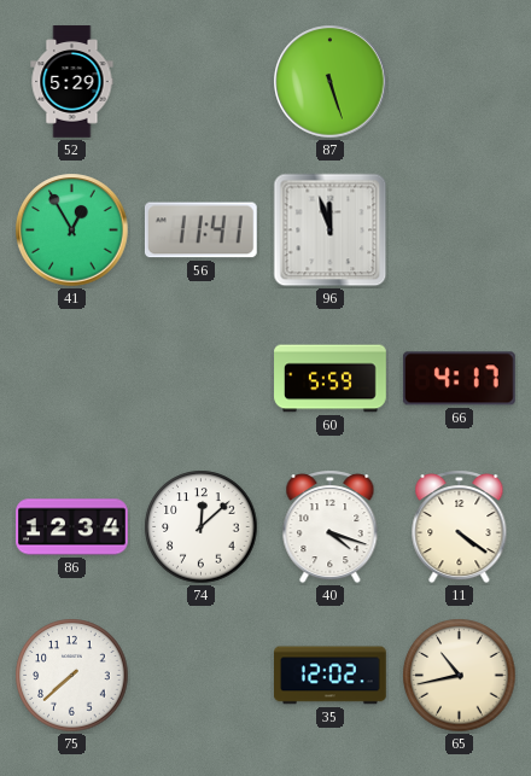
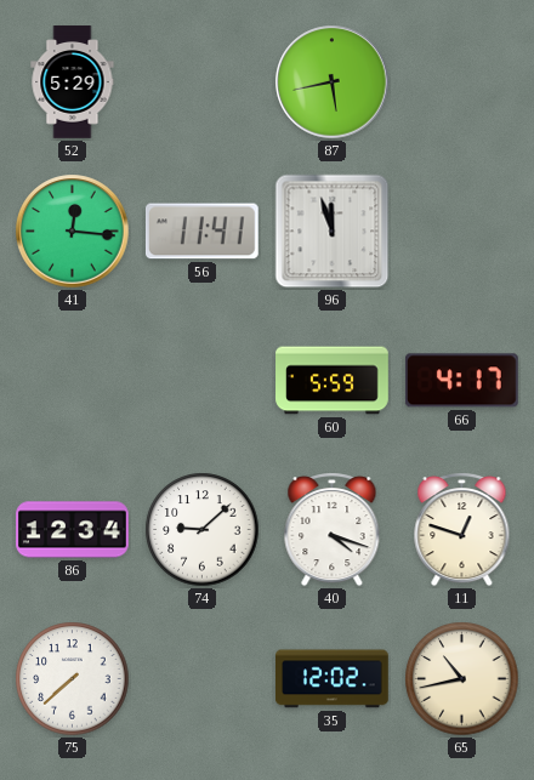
87: 5:27 -> 5:43 (333, 82)
41: 12:55 -> 12:16 (73, 232)
74: 12:08 -> 9:08 (203, 530)
11: 4:21 -> 12:48 (462, 530)
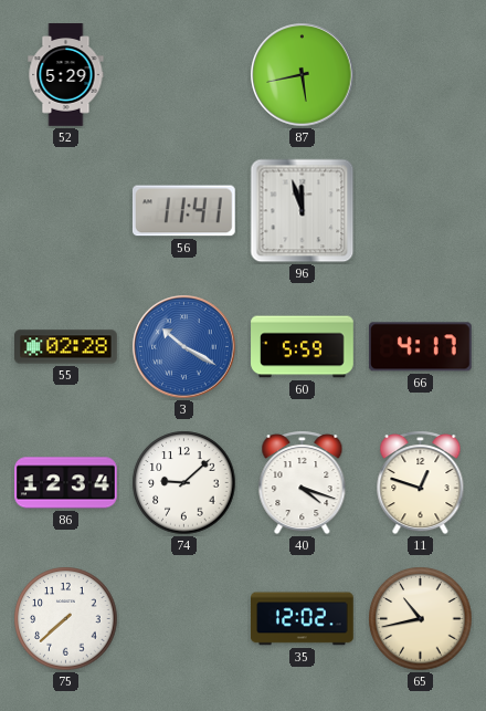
41: 12:16 -> none (73, 232)
55: none -> 02:28 (66, 347)
3: none -> 10:20 (184, 347)
